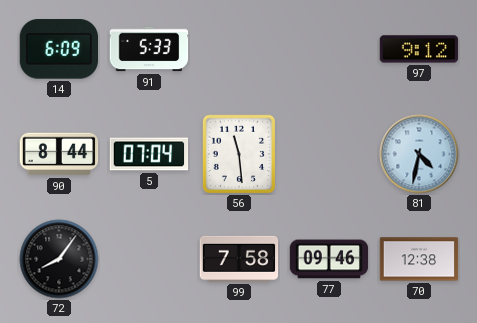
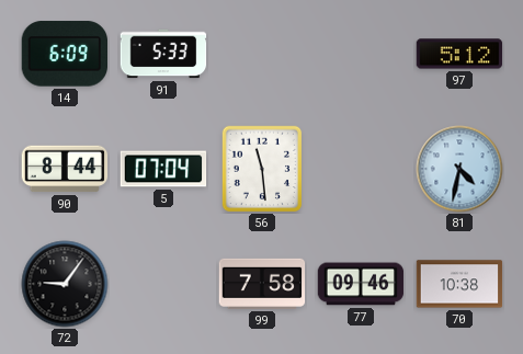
97: 9:12 -> 5:12 (459, 54)
72: 8:06 -> 9:06 (65, 284)
70: 12:38 -> 10:38 (459, 284)
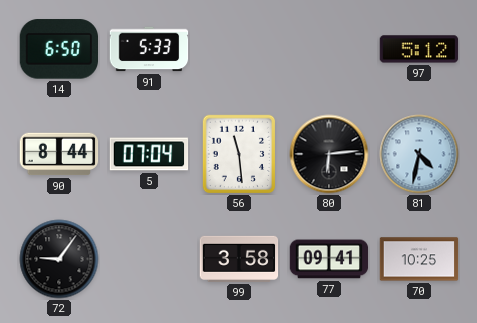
14: 6:09 -> 6:50 (58, 49)
80: none -> 6:14 (329, 154)
99: 7:58 -> 3:58 (239, 259)
77: 09:46 -> 09:41 (329, 259)
70: 10:38 -> 10:25 (419, 259)
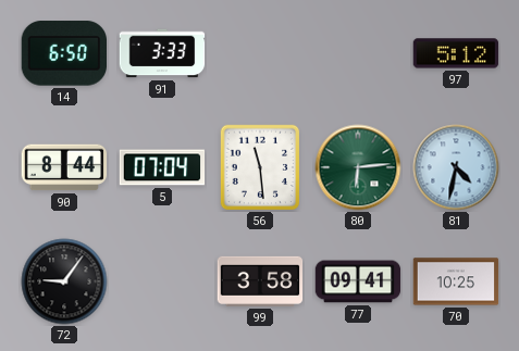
91: 5:33 -> 3:33 (162, 53)
80 dial: black -> green (358, 167)
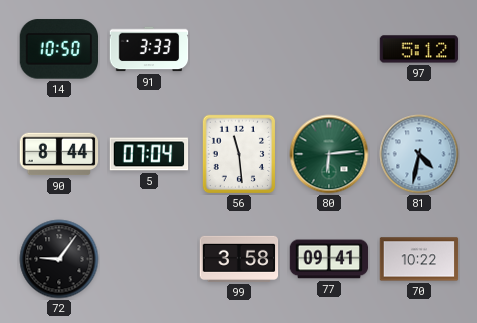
14: 6:50 -> 10:50 (58, 49)
70: 10:25 -> 10:22 (419, 259)
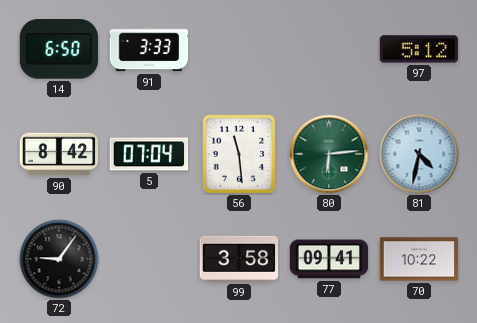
14: 10:50 -> 6:50 (58, 49)
90: 8:44 -> 8:42 (59, 154)
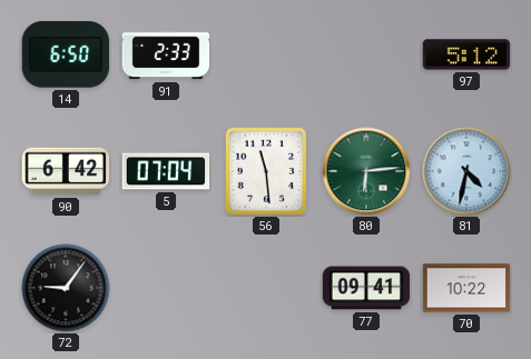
91: 3:33 -> 2:33 (166, 54)
90: 8:42 -> 6:42 (66, 171)
99: 3:58 -> none (239, 259)
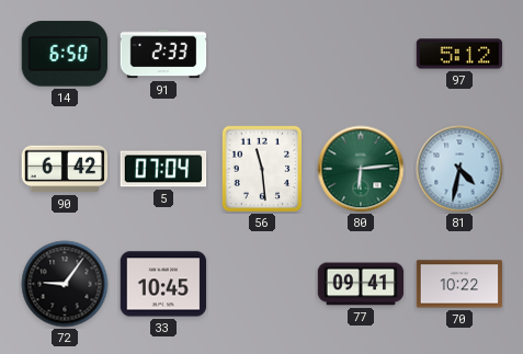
33: none -> 10:45 (163, 284)
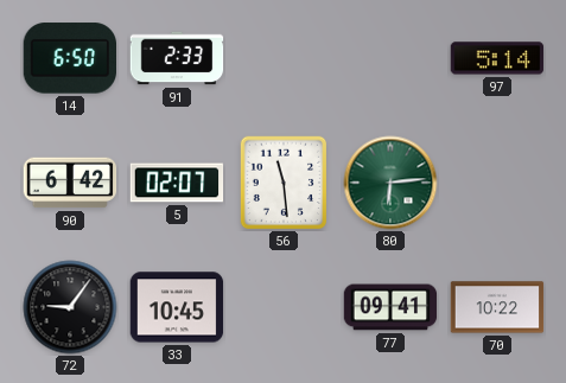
97: 5:12 -> 5:14 (497, 58)
5: 07:04 -> 02:07 (177, 183)
81: 4:32 -> none (459, 169)
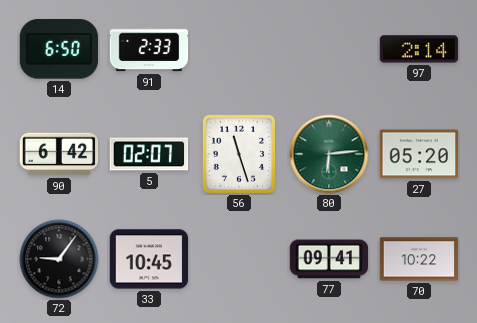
97: 5:14 -> 2:14 (419, 49)
56: 11:29 -> 11:27 (239, 154)
27: none -> 05:20 (419, 154)
